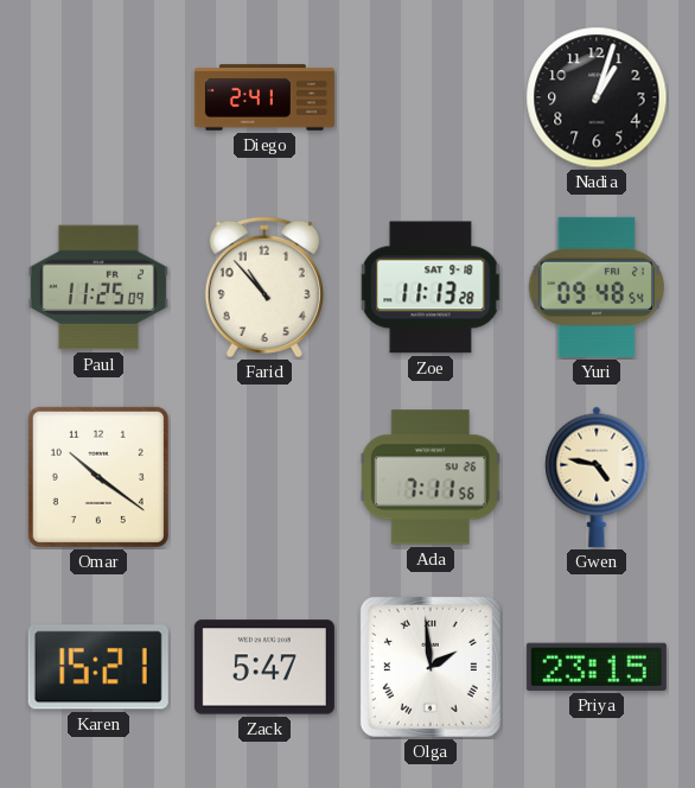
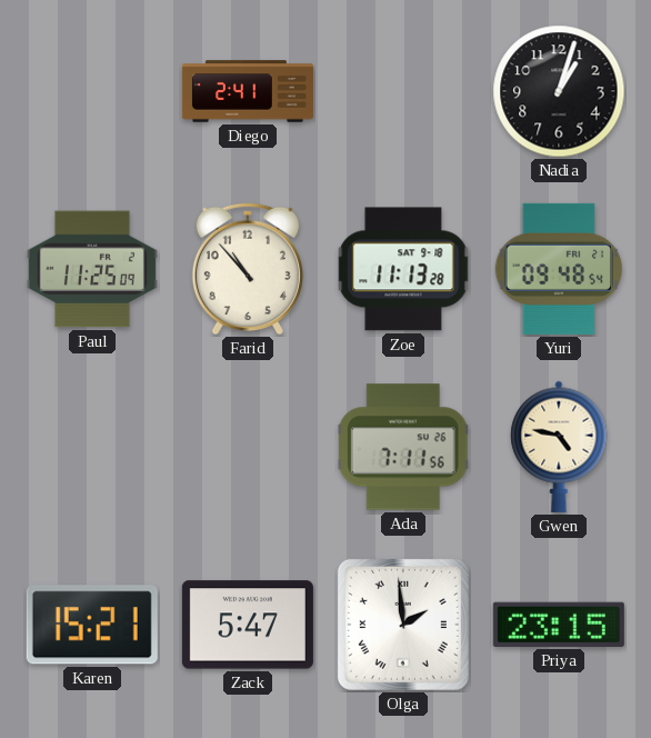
Omar: 10:21 -> none (98, 477)
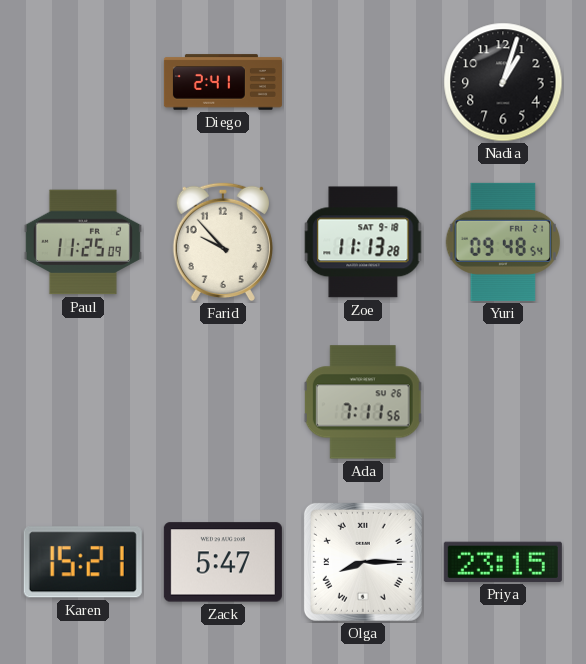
Farid: 10:53 -> 9:53 (223, 242)
Gwen: 4:47 -> none (559, 447)
Olga: 1:59 -> 8:15 (363, 562)
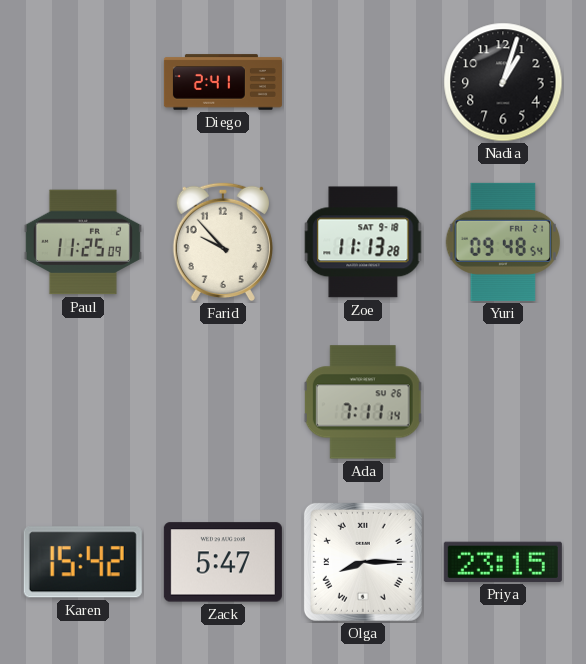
Ada: 7:11:56 -> 7:11:14 (363, 402)
Karen: 15:21 -> 15:42 (83, 562)
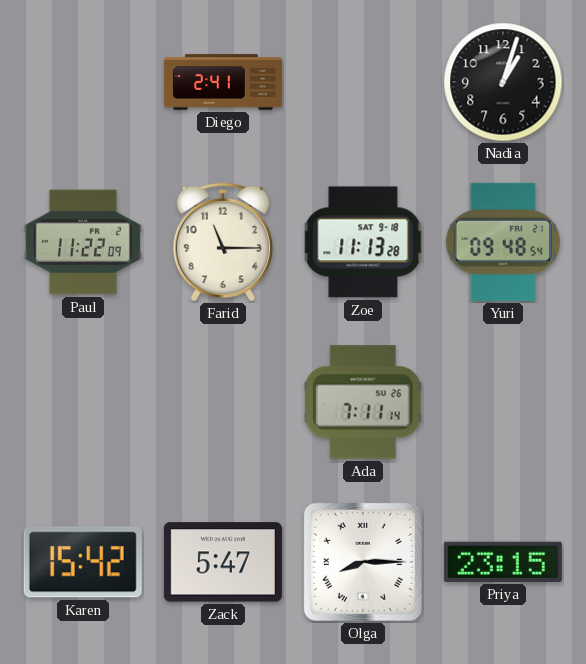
Paul: 11:25 -> 11:22 (83, 242)
Farid: 9:53 -> 11:15 (223, 242)
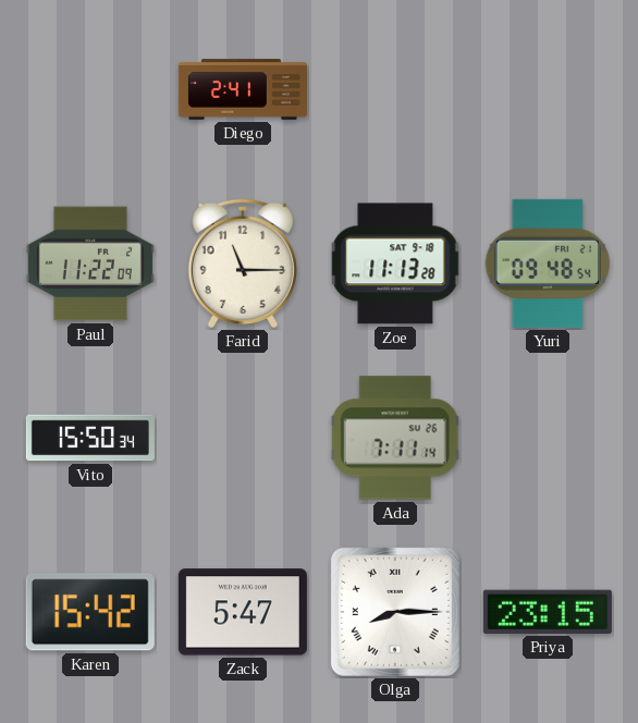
Nadia: 1:03 -> none (503, 82)
Vito: none -> 15:50 (90, 438)
